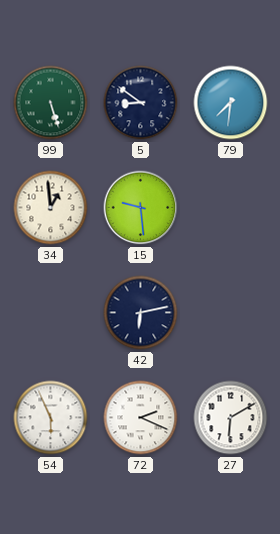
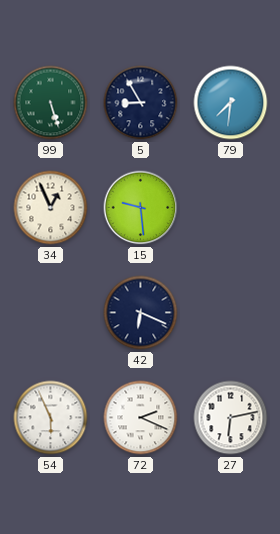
5: 8:51 -> 8:55 (141, 103)
34: 12:59 -> 12:56 (51, 208)
42: 6:13 -> 6:19 (141, 313)
27: 6:10 -> 6:13 (231, 418)
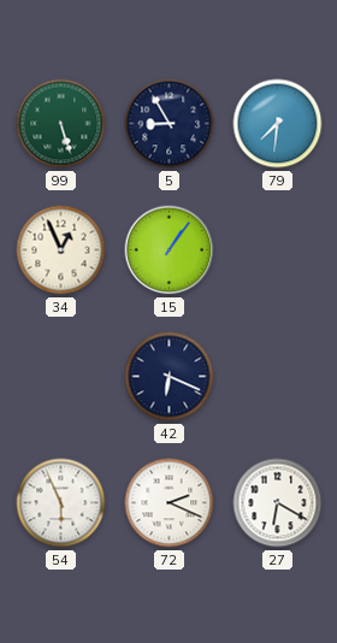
15: 9:29 -> 1:06 (170, 250)
27: 6:13 -> 6:20 (278, 503)
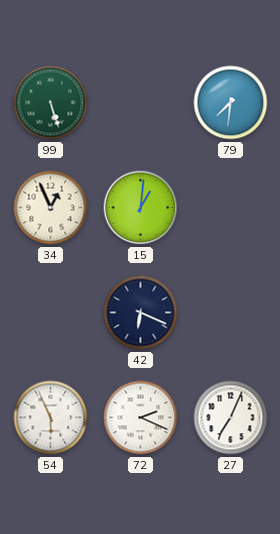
5: 8:55 -> none (170, 124)
15: 1:06 -> 1:01 (141, 208)
27: 6:20 -> 7:04 (231, 418)
